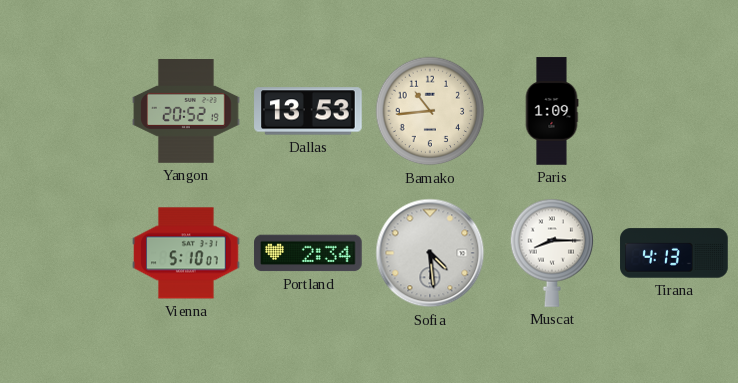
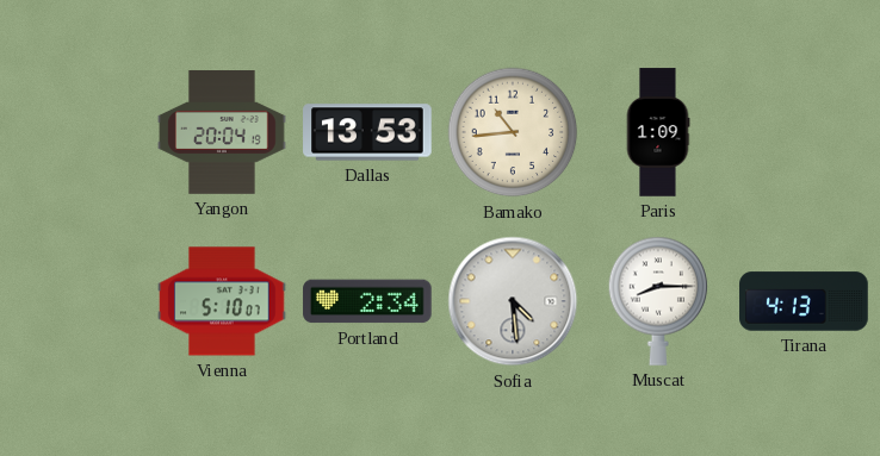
Yangon: 20:52 -> 20:04 (222, 132)
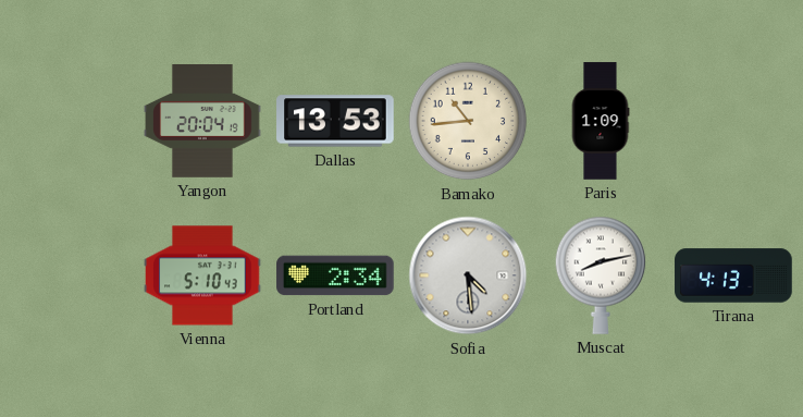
Vienna: 5:10:07 -> 5:10:43 (202, 275)
Muscat: 8:15 -> 8:13 (601, 275)
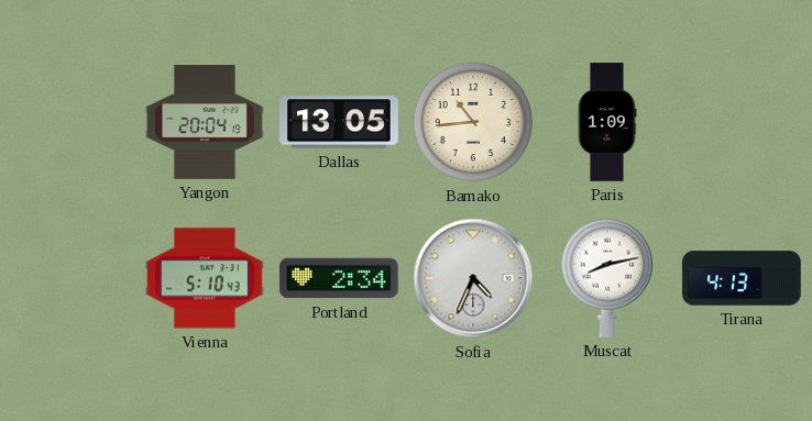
Dallas: 13:53 -> 13:05 (339, 122)
Sofia: 4:29 -> 4:34 (473, 278)
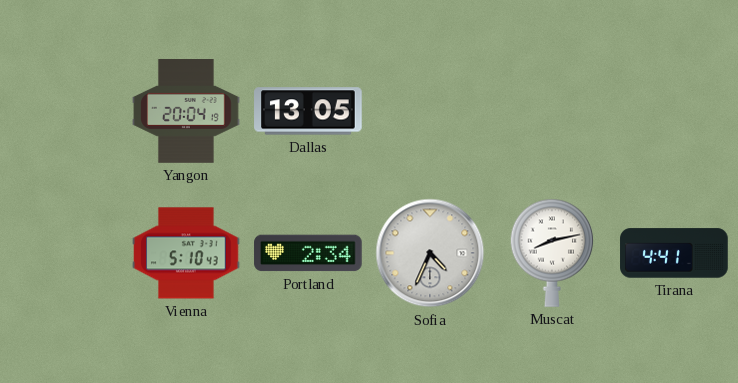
Bamako: 10:44 -> none (473, 122)
Paris: 1:09 -> none (607, 122)
Tirana: 4:13 -> 4:41 (674, 253)
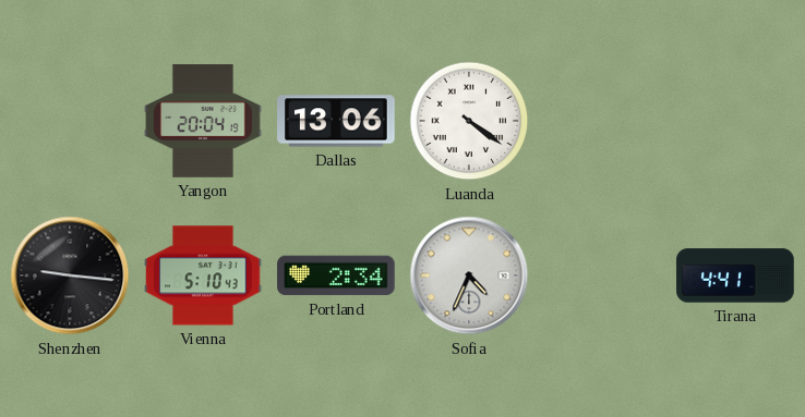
Dallas: 13:05 -> 13:06 (336, 121)
Luanda: none -> 4:21 (469, 121)
Shenzhen: none -> 9:16 (70, 275)
Muscat: 8:13 -> none (552, 253)
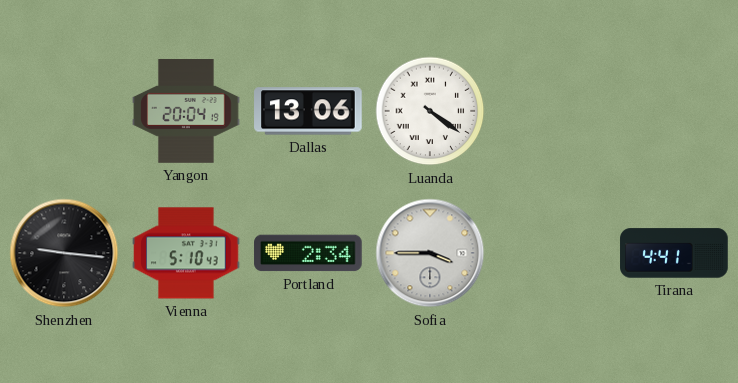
Sofia: 4:34 -> 3:45 (430, 253)
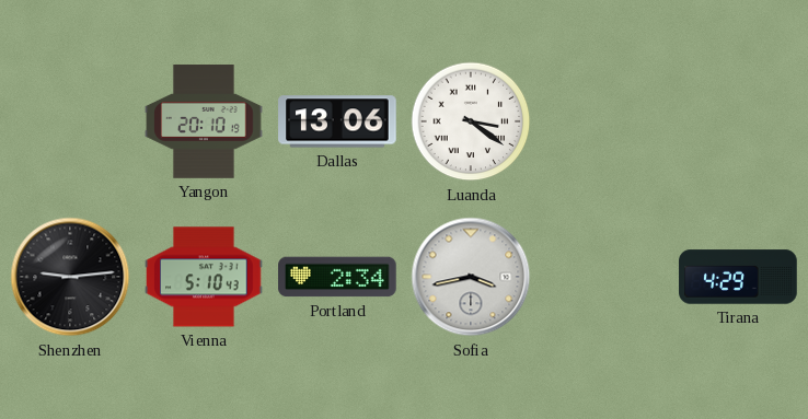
Yangon: 20:04 -> 20:10 (204, 121)
Luanda: 4:21 -> 3:21 (471, 121)
Shenzhen: 9:16 -> 9:14 (70, 277)
Sofia: 3:45 -> 3:43 (471, 277)
Tirana: 4:41 -> 4:29 (738, 277)
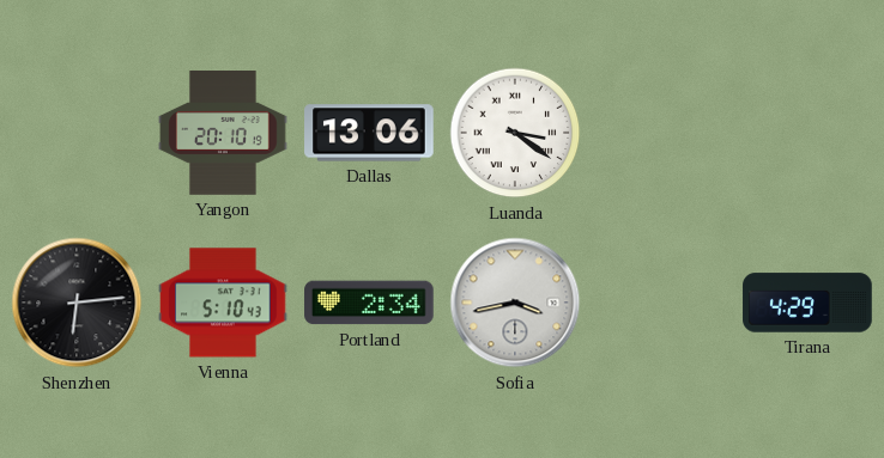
Shenzhen: 9:14 -> 6:14 (77, 303)
